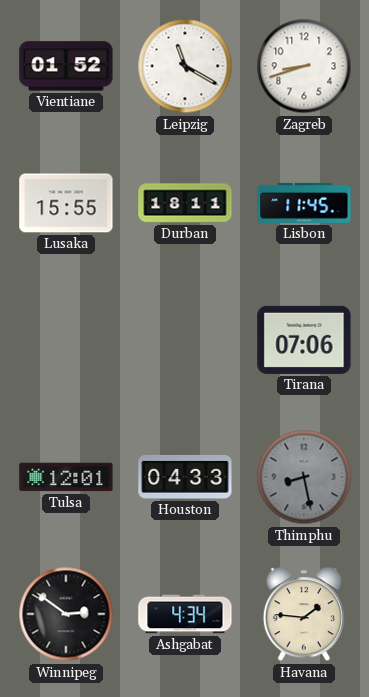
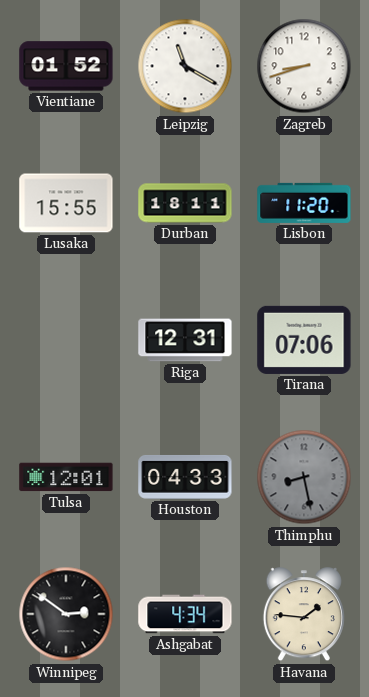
Lisbon: 11:45 -> 11:20 (304, 203)
Riga: none -> 12:31 (185, 340)
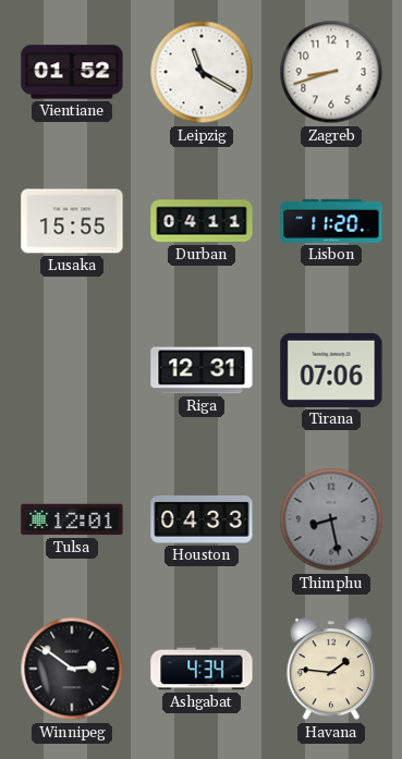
Durban: 18:11 -> 04:11 (202, 221)
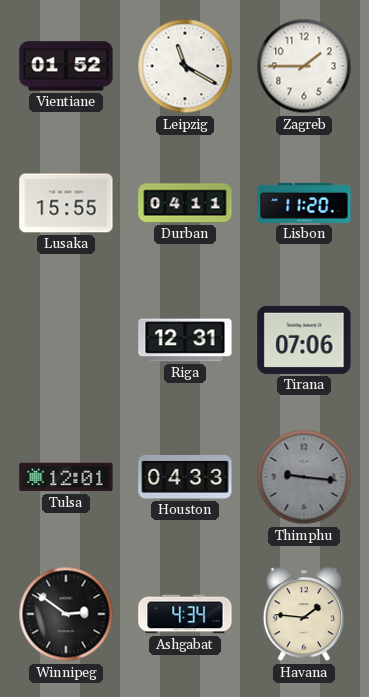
Zagreb: 8:42 -> 1:45 (304, 66)
Thimphu: 8:28 -> 9:16 (304, 477)
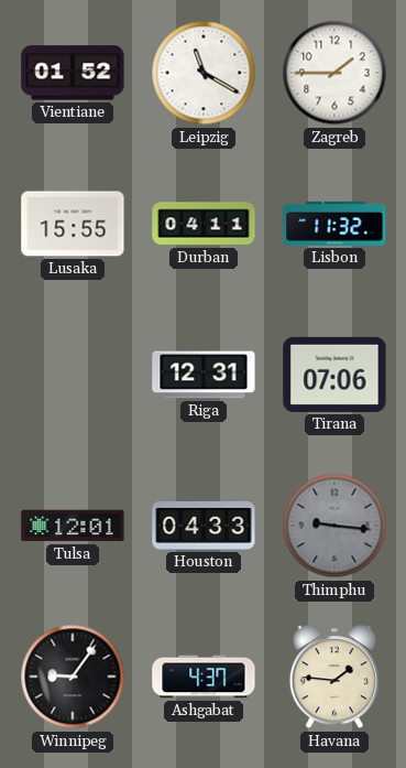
Lisbon: 11:20 -> 11:32 (334, 224)
Winnipeg: 2:51 -> 9:06 (73, 677)
Ashgabat: 4:34 -> 4:37 (204, 677)
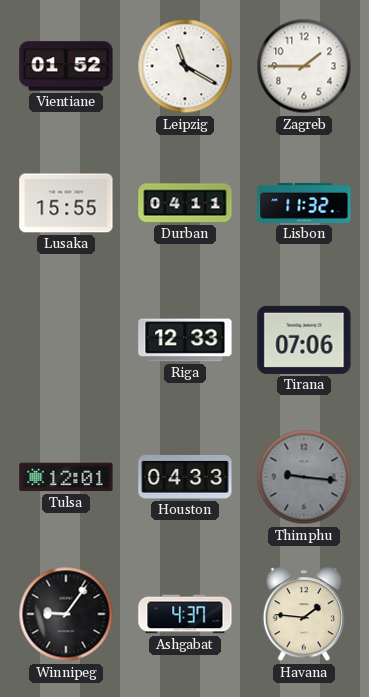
Riga: 12:31 -> 12:33 (185, 340)
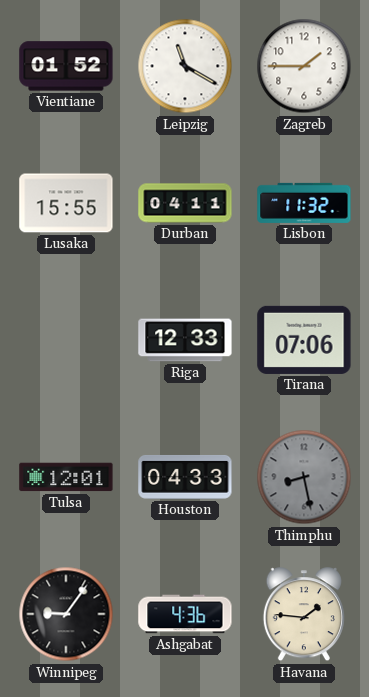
Thimphu: 9:16 -> 8:28 (304, 477)
Ashgabat: 4:37 -> 4:36 (185, 614)
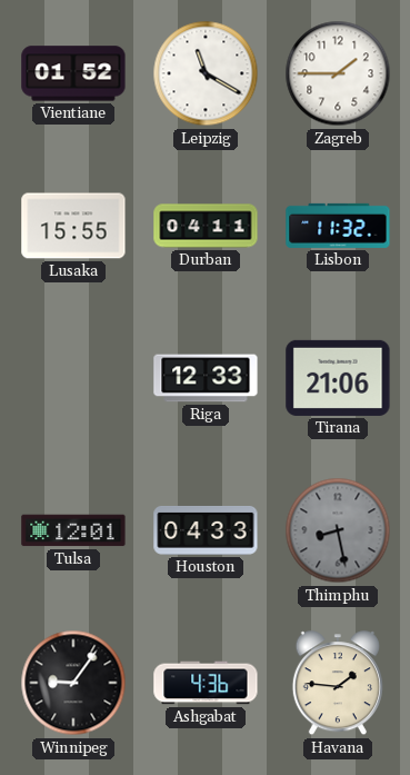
Tirana: 07:06 -> 21:06 (338, 378)
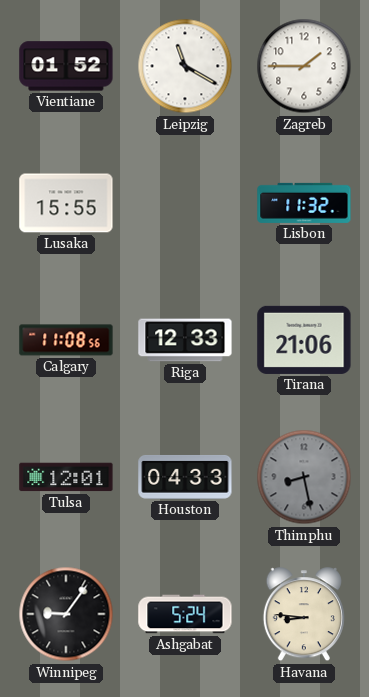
Durban: 04:11 -> none (206, 226)
Calgary: none -> 11:08 (66, 340)
Ashgabat: 4:36 -> 5:24 (185, 614)
Havana: 1:46 -> 8:46 (304, 615)
